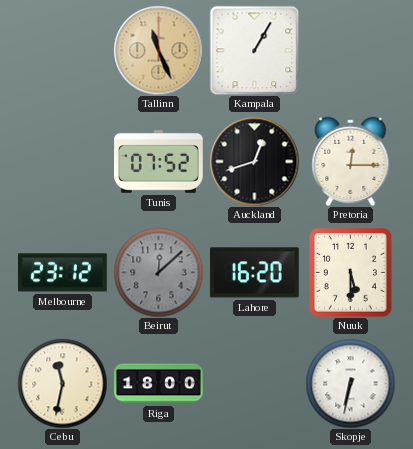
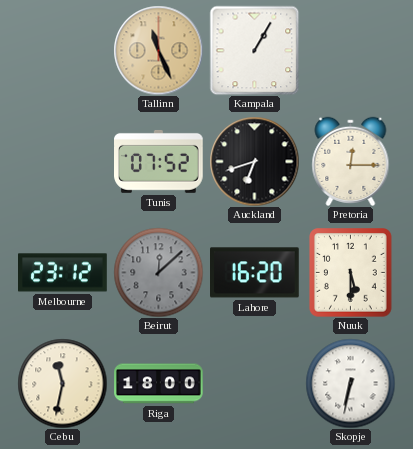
Auckland: 12:42 -> 6:42 (254, 161)
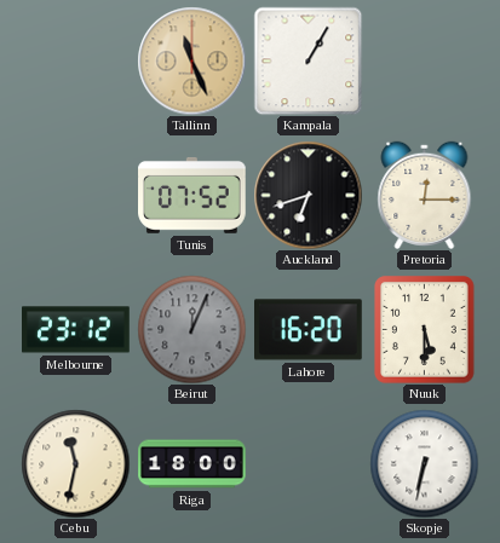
Beirut: 12:08 -> 12:04 (191, 329)
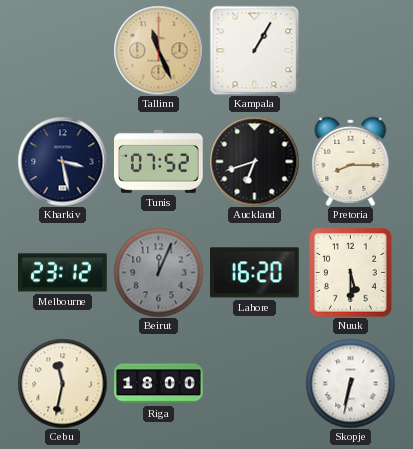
Kharkiv: none -> 3:28 (62, 161)
Pretoria: 12:15 -> 8:15 (351, 161)
